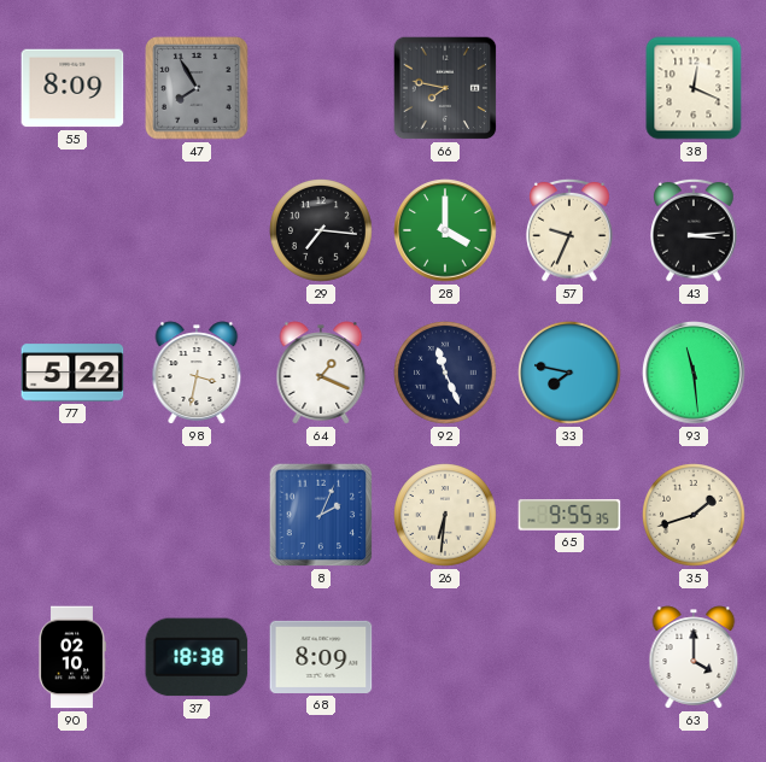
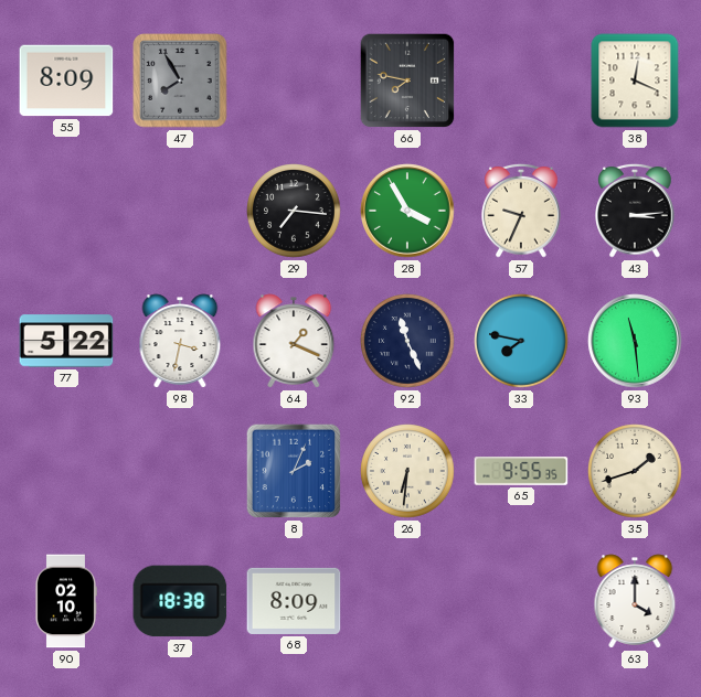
28: 4:00 -> 3:55 (407, 211)
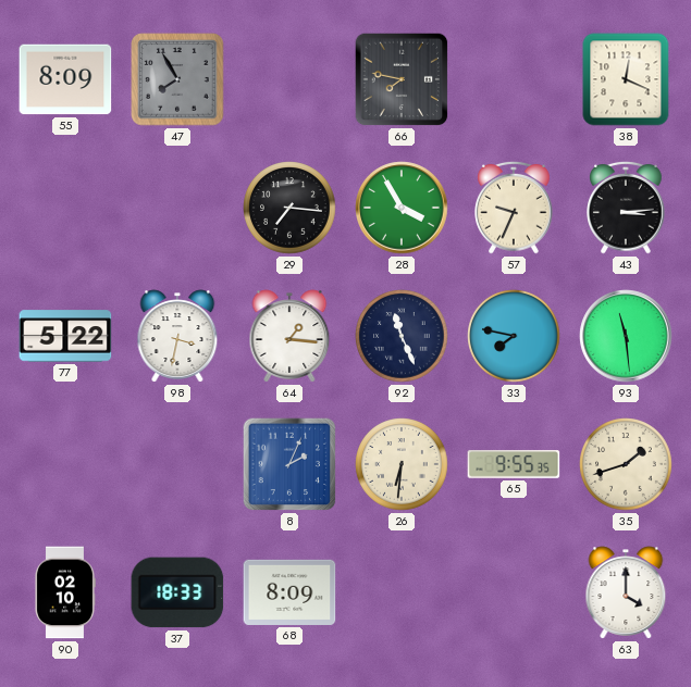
64: 1:19 -> 1:16 (289, 336)
37: 18:38 -> 18:33 (177, 592)
